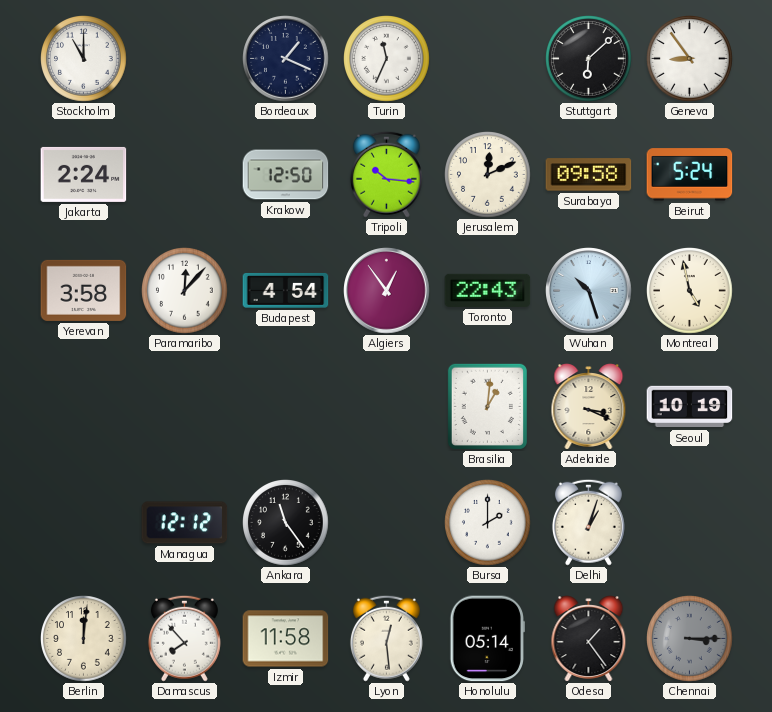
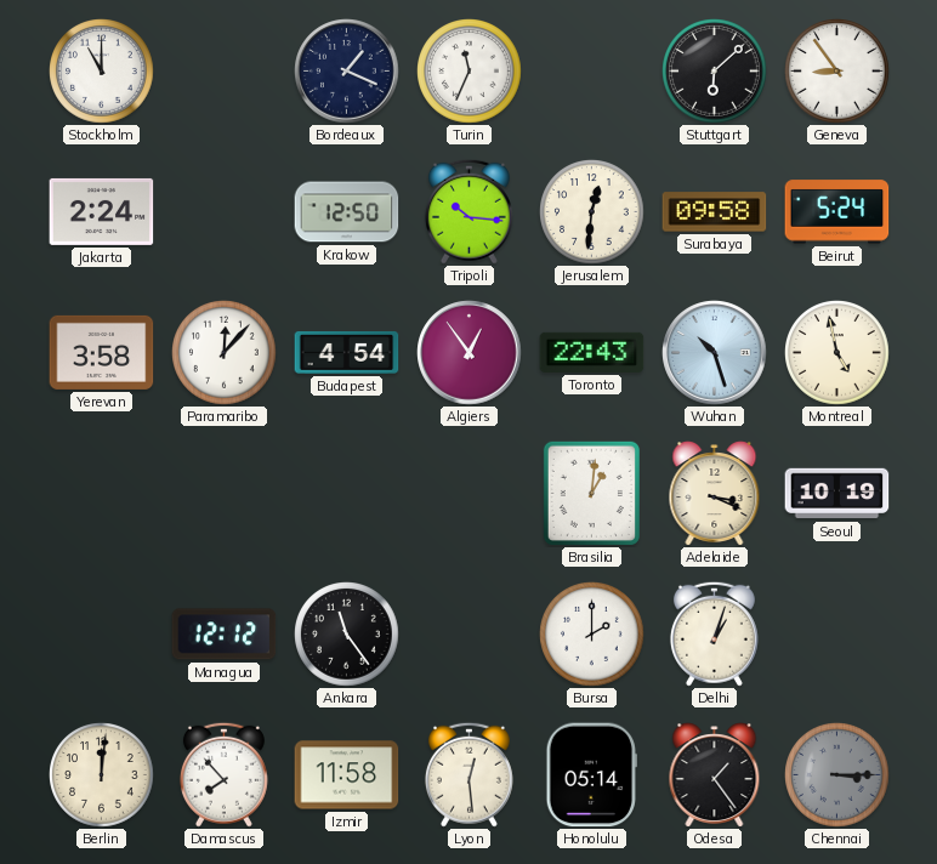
Jerusalem: 12:11 -> 12:31 (592, 212)
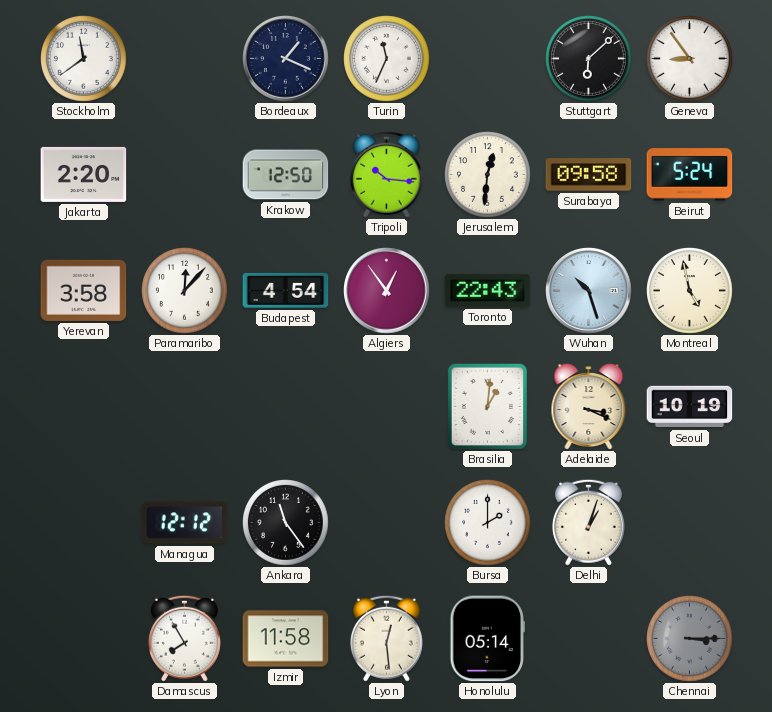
Stockholm: 11:00 -> 11:39 (84, 59)
Jakarta: 2:24 -> 2:20 (84, 174)
Berlin: 12:01 -> none (102, 775)
Damascus: 7:53 -> 7:55 (184, 638)
Odesa: 1:24 -> none (715, 775)
